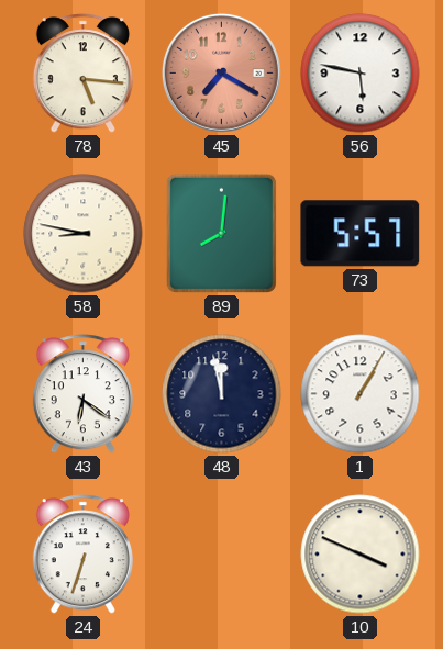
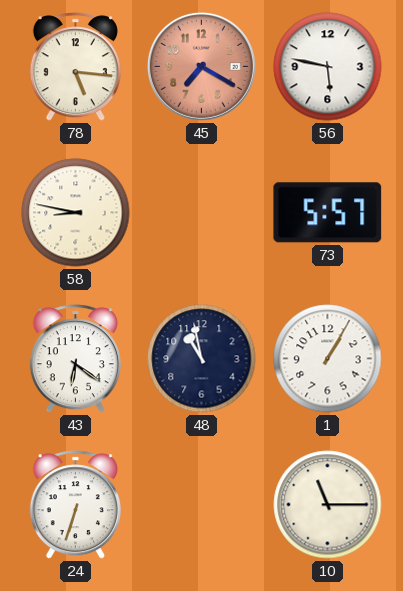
89: 8:01 -> none (221, 233)
48: 11:58 -> 10:58 (202, 359)
10: 3:49 -> 11:15 (328, 505)
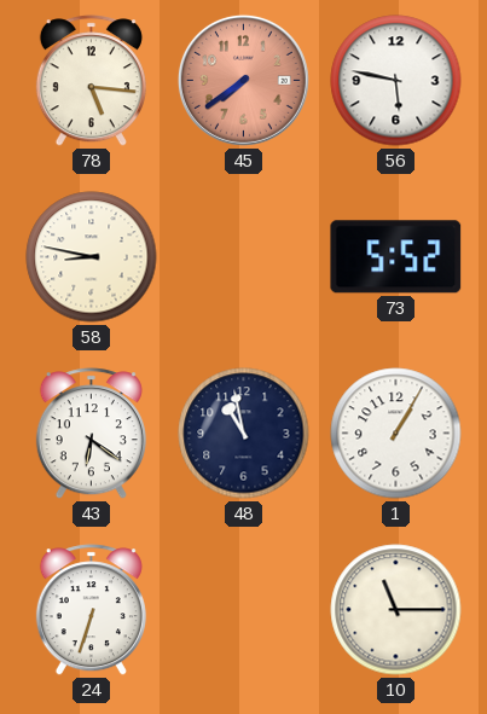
45: 7:20 -> 7:39 (243, 80)
73: 5:57 -> 5:52 (396, 257)
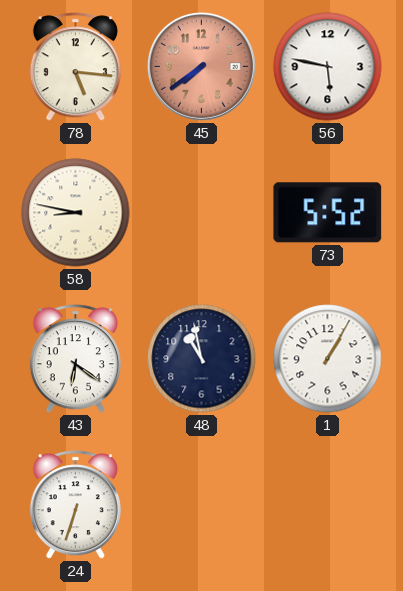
10: 11:15 -> none (396, 610)
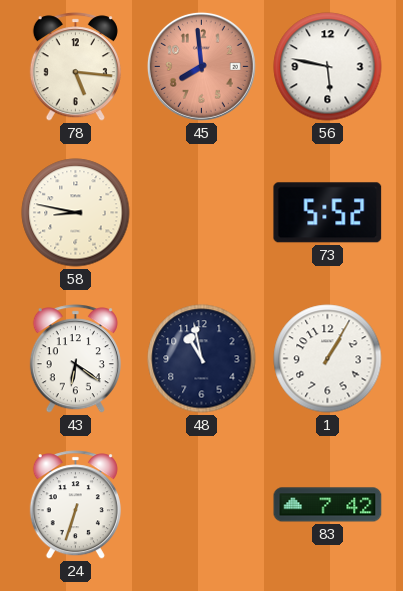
45: 7:39 -> 7:59 (201, 66)
83: none -> 7:42 (328, 505)
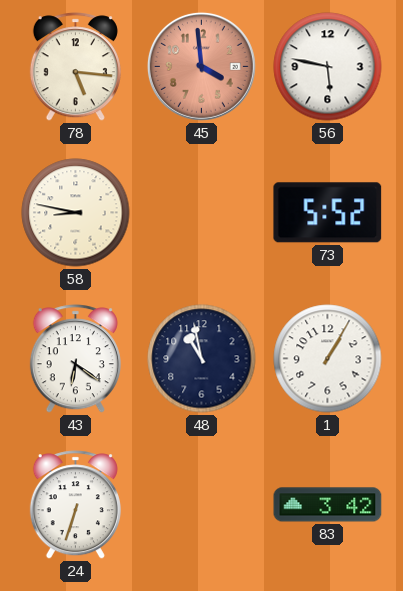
45: 7:59 -> 3:59 (201, 66)
83: 7:42 -> 3:42 (328, 505)
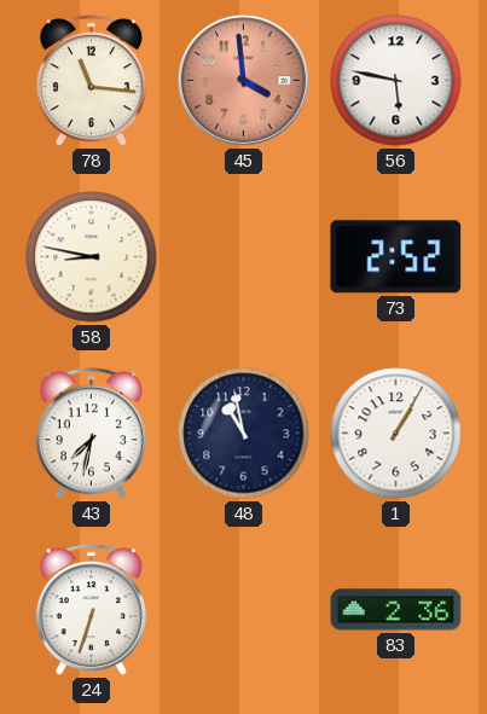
78: 5:16 -> 11:16 (91, 81)
73: 5:52 -> 2:52 (396, 257)
43: 6:21 -> 7:32 (91, 434)
83: 3:42 -> 2:36 (396, 610)
